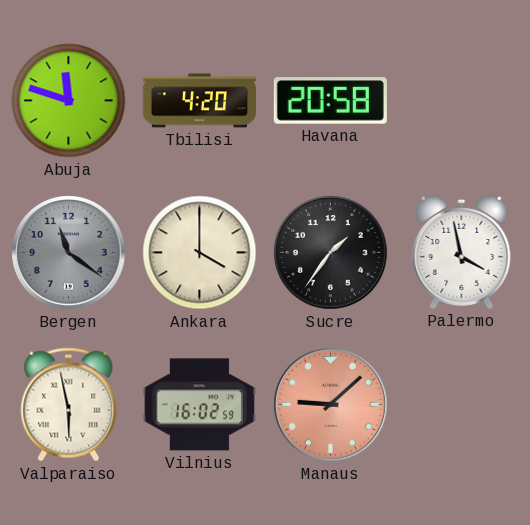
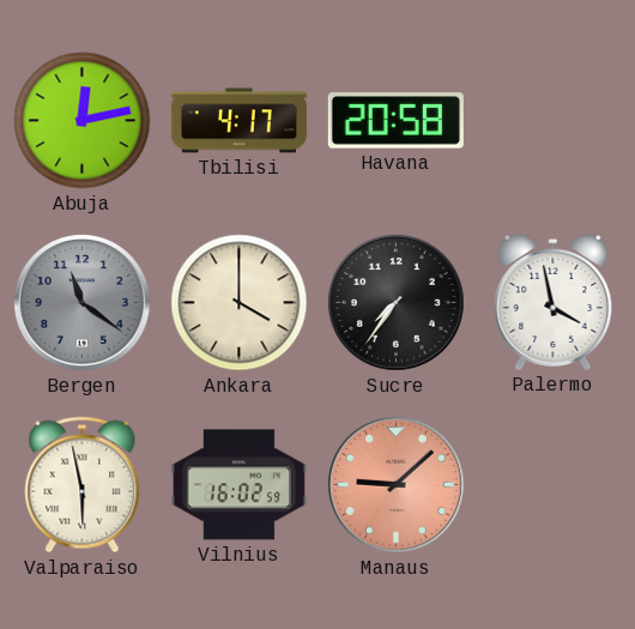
Abuja: 11:48 -> 12:13 (83, 121)
Tbilisi: 4:20 -> 4:17 (238, 121)
Sucre: 1:36 -> 7:36 (397, 303)
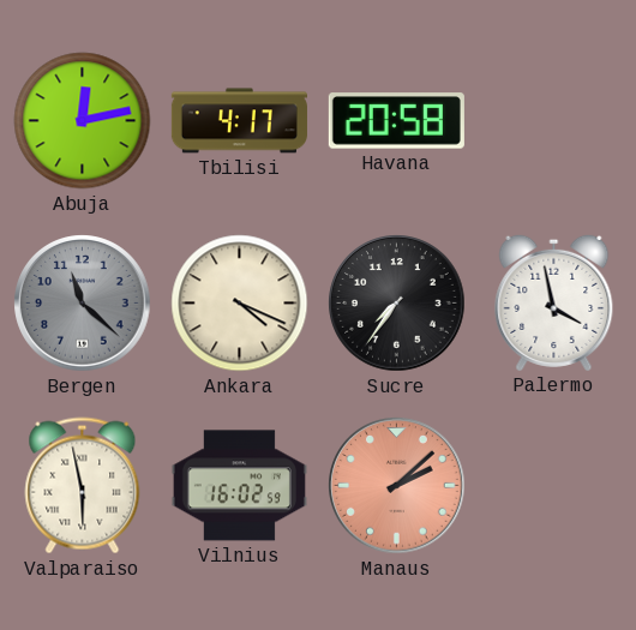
Bergen: 11:21 -> 11:22 (83, 304)
Ankara: 4:00 -> 4:19 (240, 304)
Manaus: 9:08 -> 2:08 (397, 486)
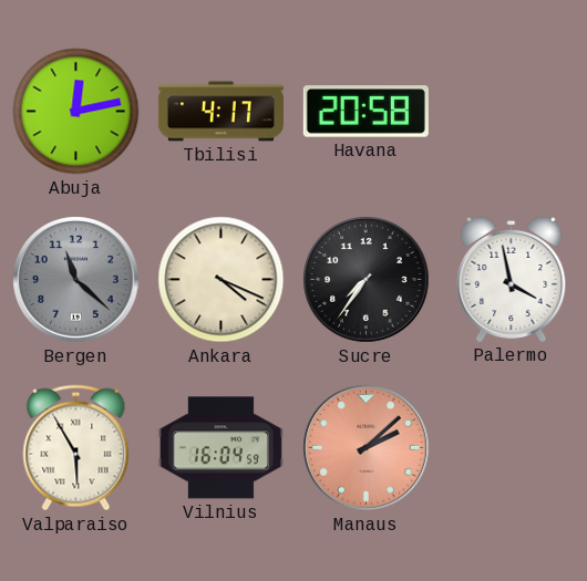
Valparaiso: 5:58 -> 5:55 (76, 448)
Vilnius: 16:02 -> 16:04 (220, 448)
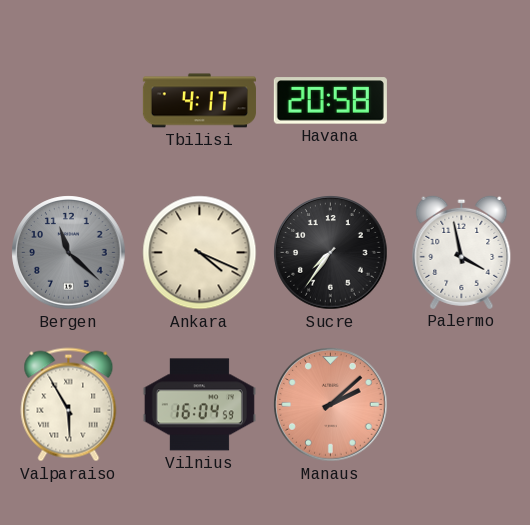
Abuja: 12:13 -> none (76, 112)
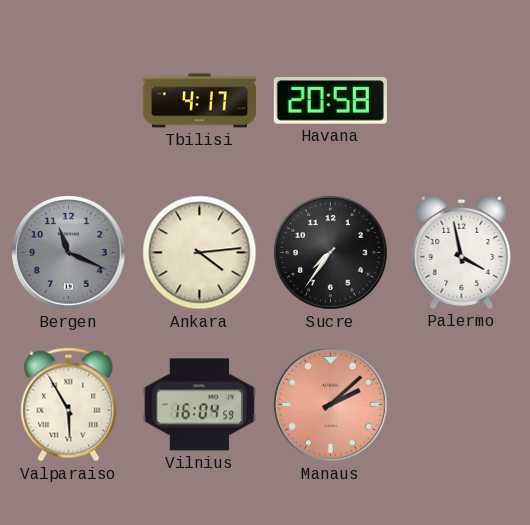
Bergen: 11:22 -> 11:19 (69, 253)
Ankara: 4:19 -> 4:14 (200, 253)
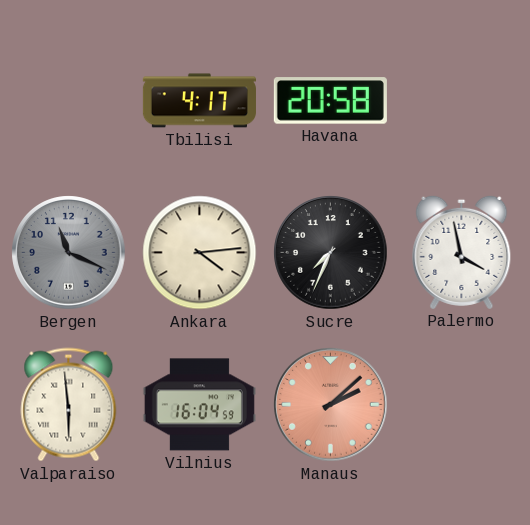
Sucre: 7:36 -> 7:34 (331, 253)
Valparaiso: 5:55 -> 5:59 (69, 405)
